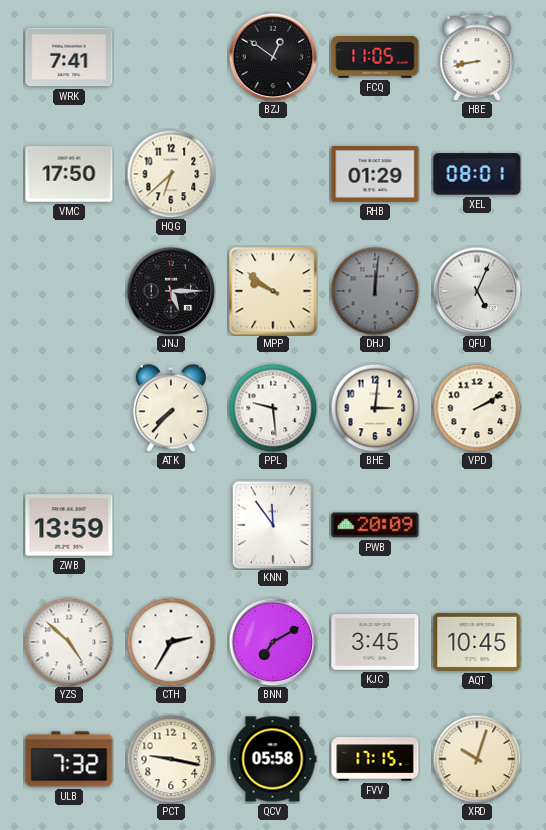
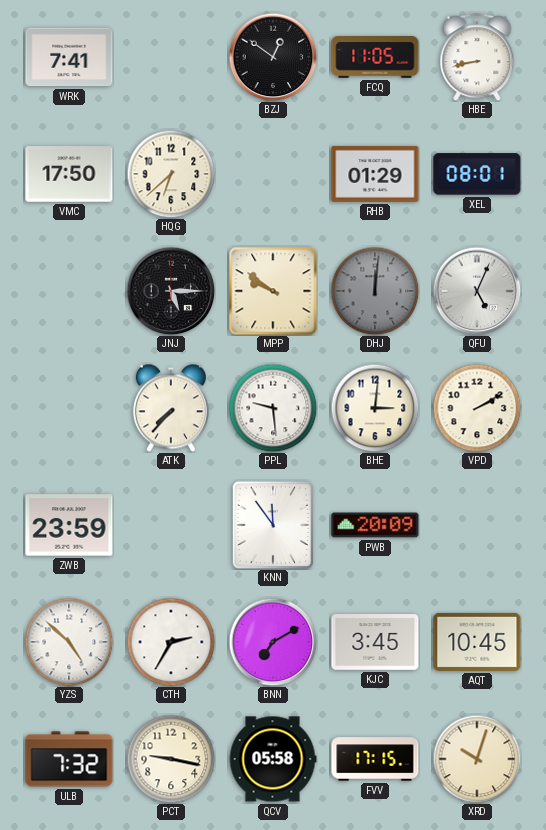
ZWB: 13:59 -> 23:59 (69, 525)
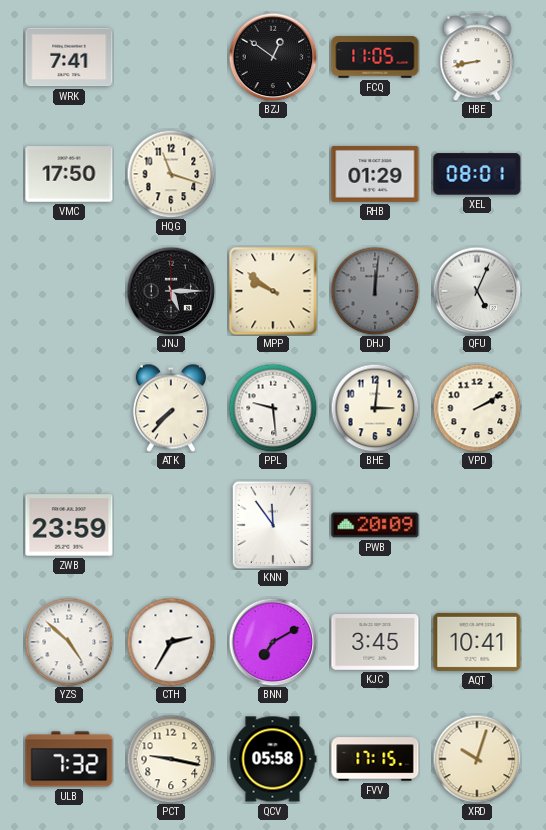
HQG: 6:38 -> 11:18 (171, 174)
AQT: 10:45 -> 10:41 (477, 642)
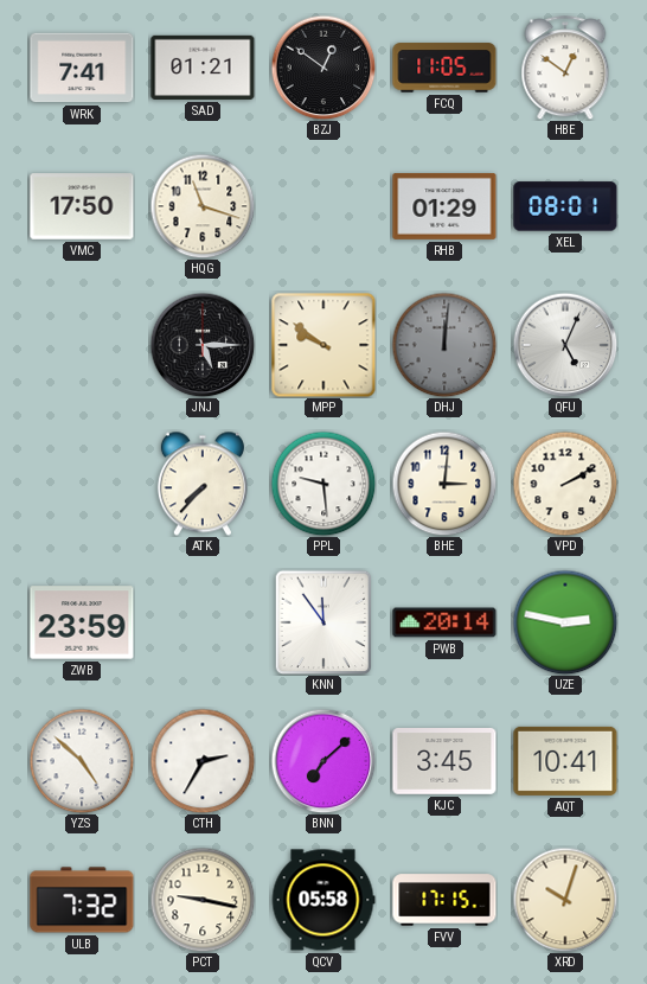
SAD: none -> 01:21 (203, 68)
HBE: 8:43 -> 12:51 (565, 68)
PWB: 20:09 -> 20:14 (444, 622)
UZE: none -> 2:47 (565, 622)
BNN: 7:10 -> 7:08 (323, 761)
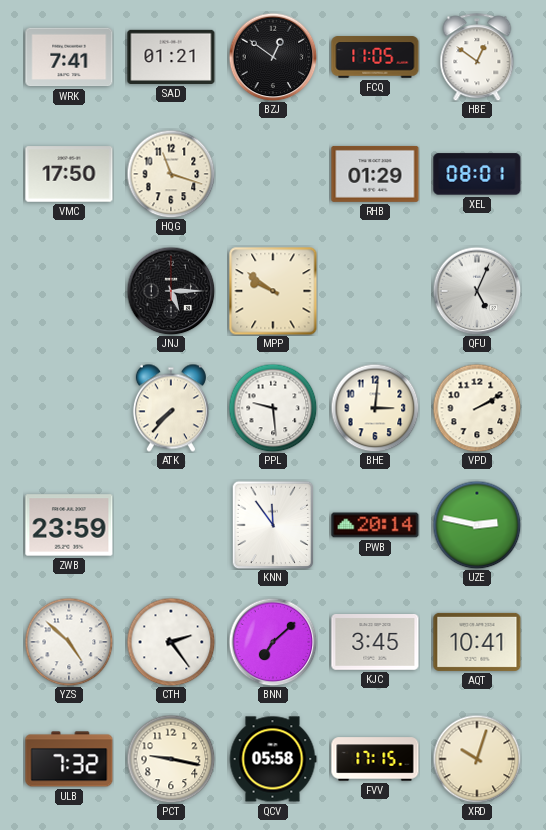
DHJ: 12:01 -> none (444, 345)
CTH: 2:35 -> 2:24 (171, 642)
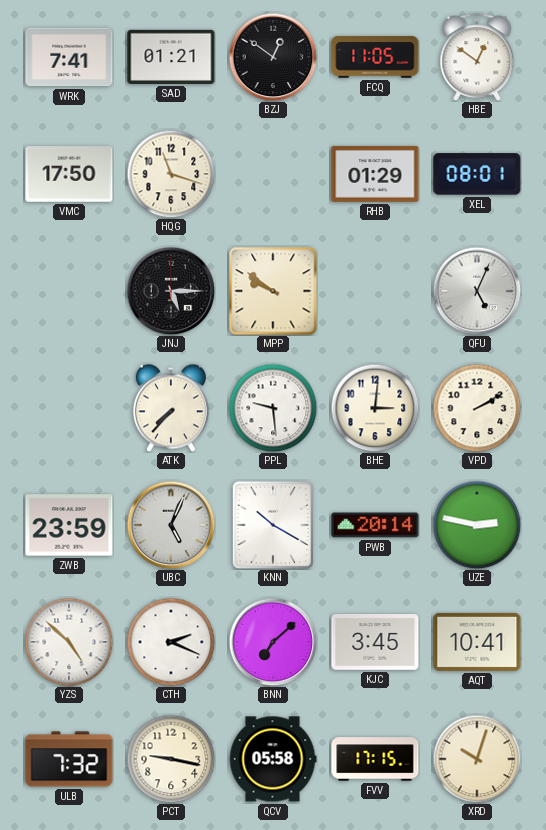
UBC: none -> 5:04 (171, 525)
KNN: 11:54 -> 10:20 (273, 525)
CTH: 2:24 -> 2:19 (171, 642)
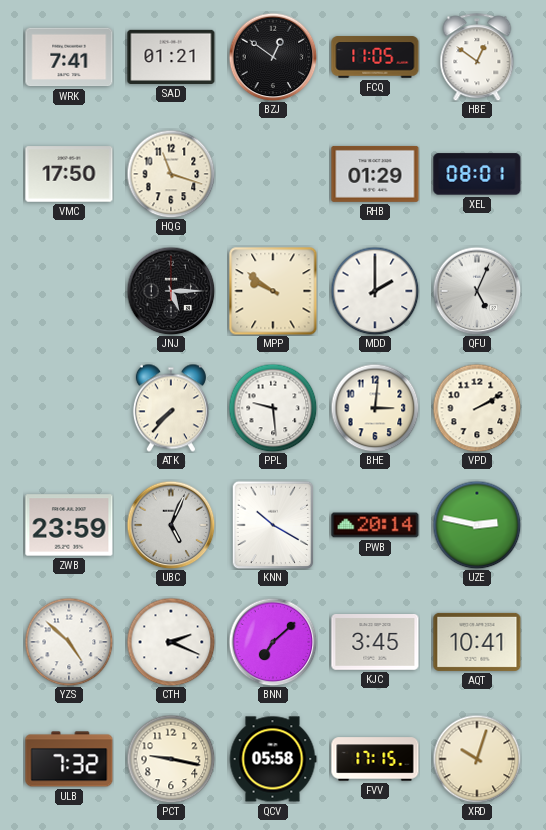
MDD: none -> 2:00 (375, 291)
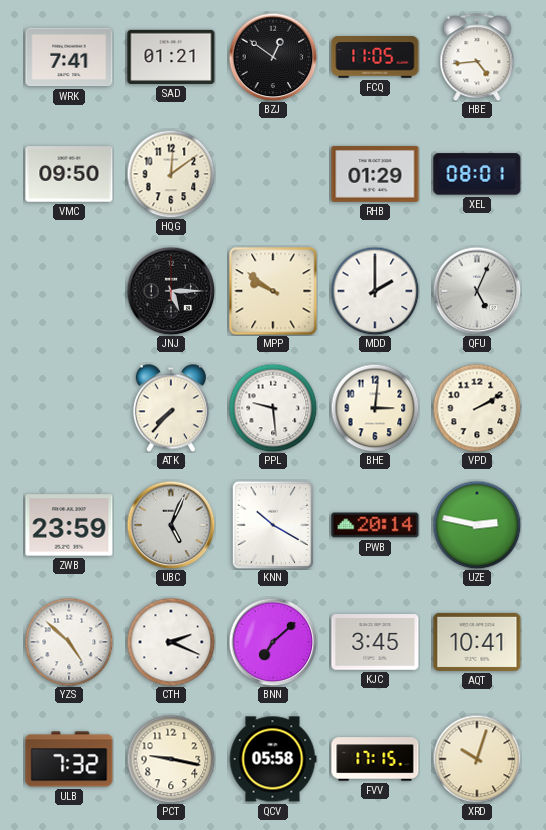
HBE: 12:51 -> 4:44 (477, 57)
VMC: 17:50 -> 09:50 (69, 174)
HQG: 11:18 -> 12:09 (171, 174)
